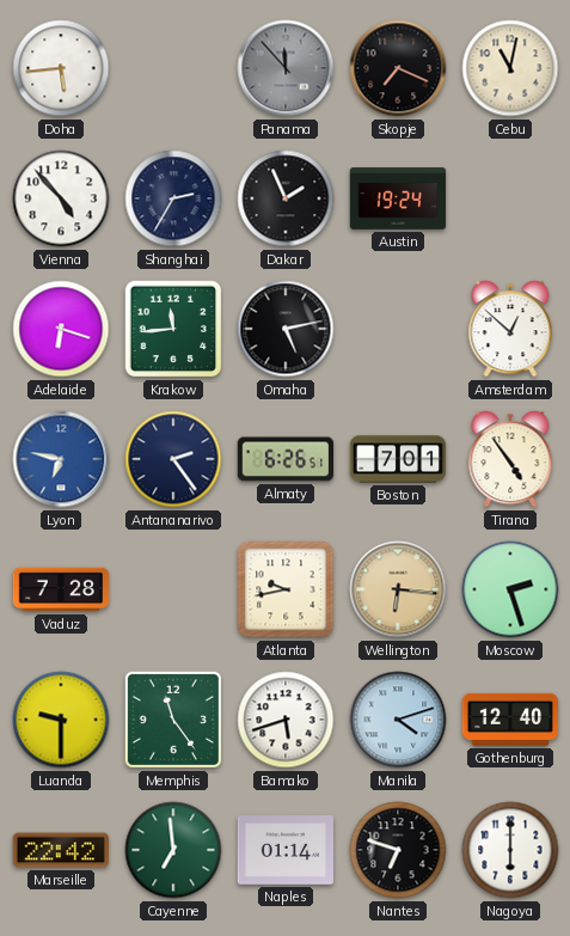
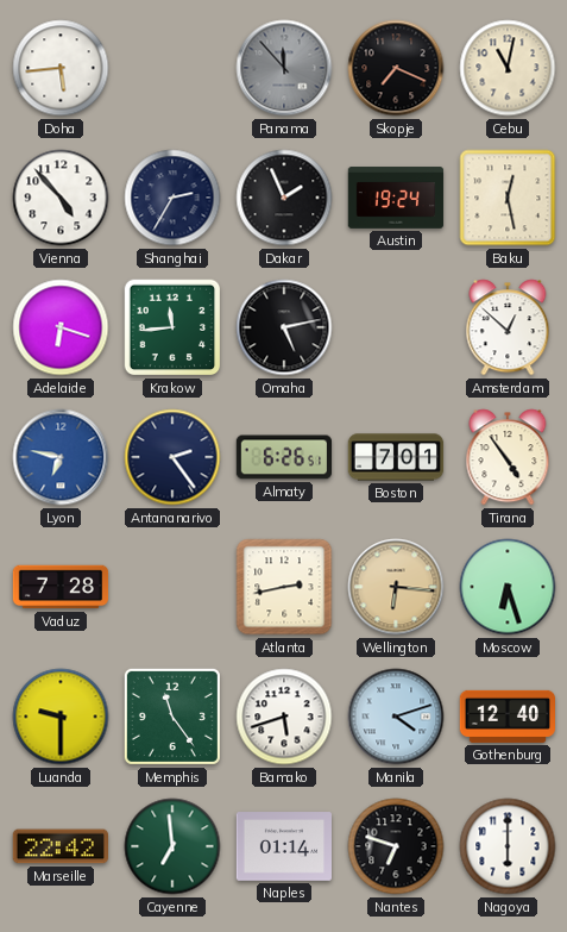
Baku: none -> 12:28 (508, 198)
Atlanta: 9:43 -> 2:43 (284, 587)
Moscow: 2:27 -> 6:27 (508, 587)
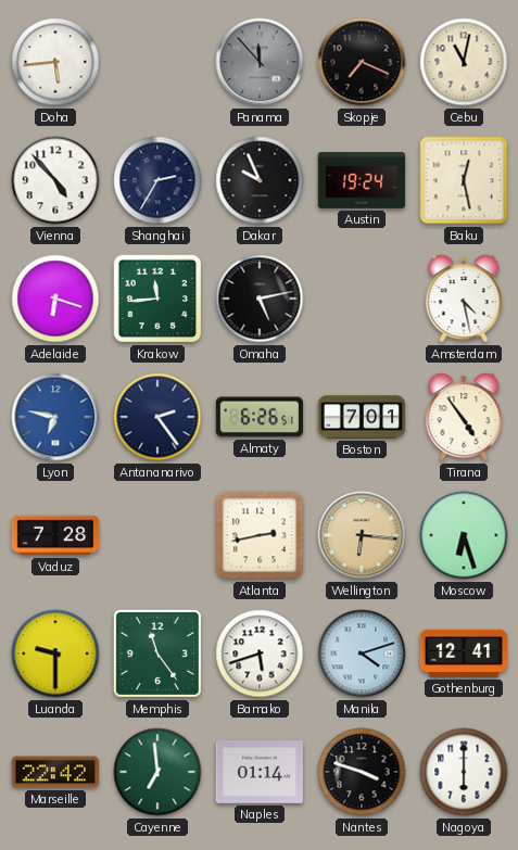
Dakar: 1:56 -> 9:56 (260, 180)
Amsterdam: 12:52 -> 4:28 (464, 299)
Gothenburg: 12:40 -> 12:41 (464, 654)
Nantes: 6:48 -> 3:48 (362, 772)
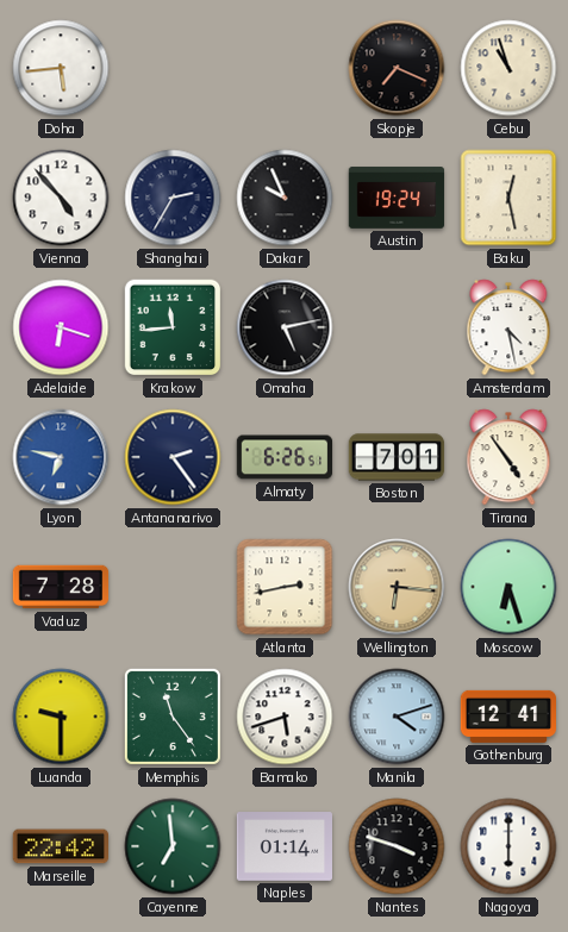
Panama: 11:53 -> none (260, 62)
Cebu: 11:02 -> 10:57 (508, 68)
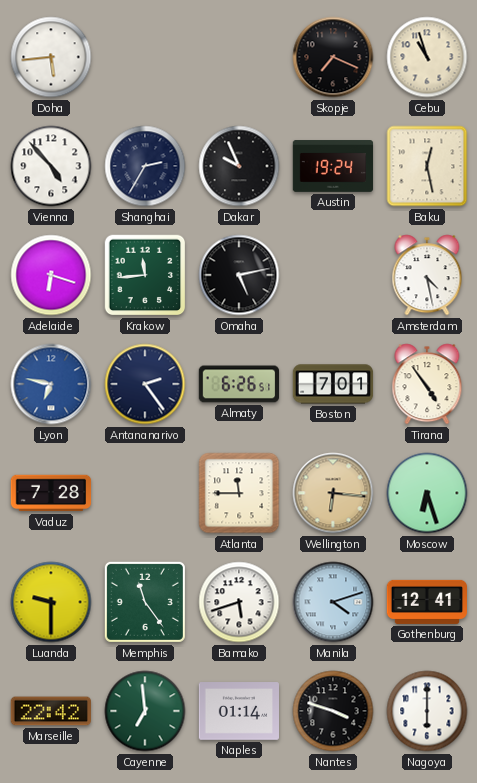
Atlanta: 2:43 -> 11:45 (239, 493)
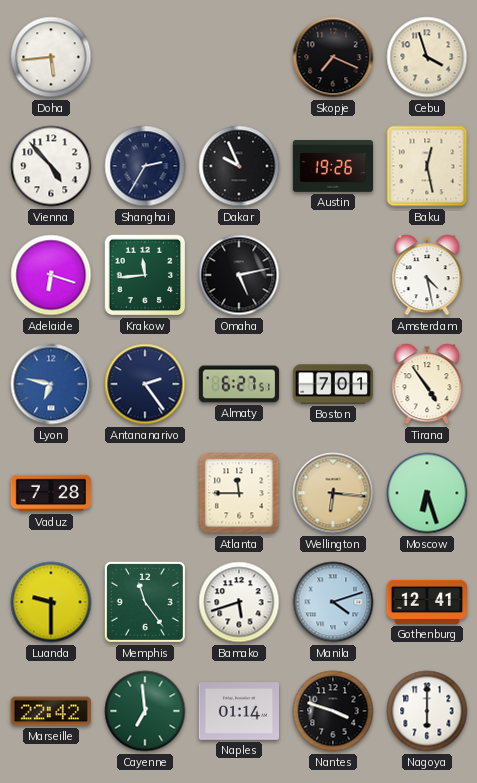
Cebu: 10:57 -> 3:57 (427, 57)
Austin: 19:24 -> 19:26 (333, 166)
Almaty: 6:26 -> 6:27 (239, 384)
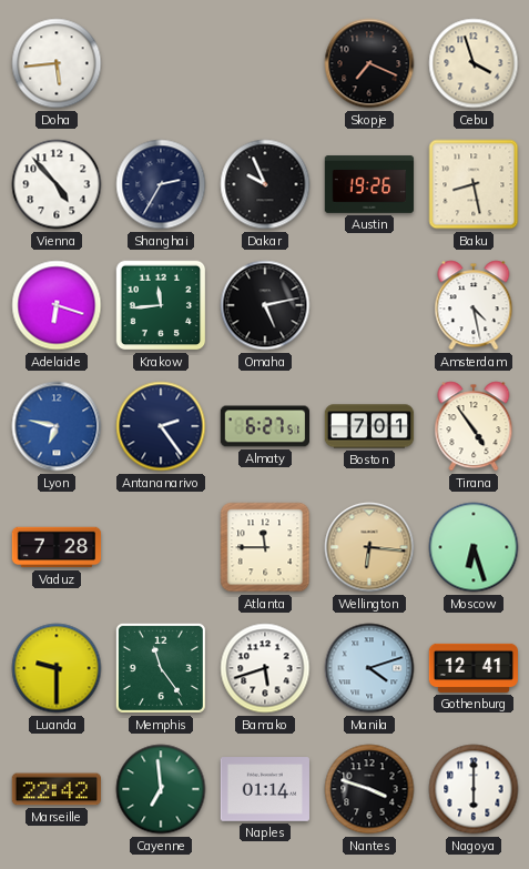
Baku: 12:28 -> 8:28 (474, 184)
